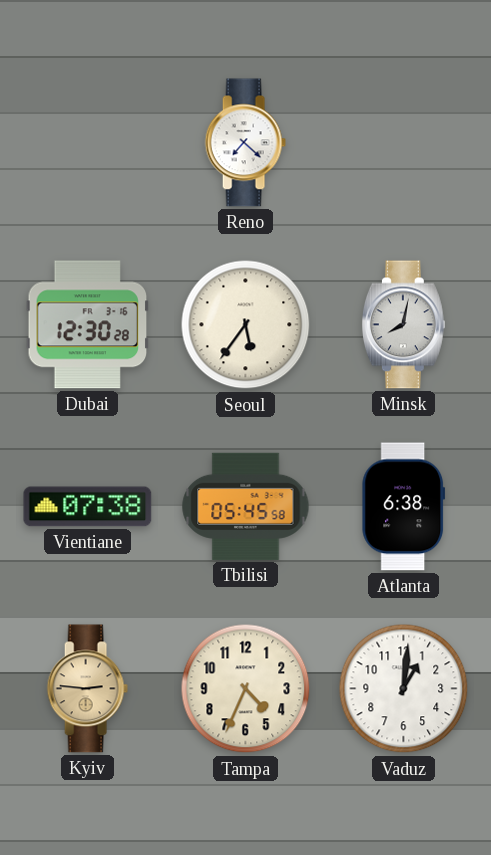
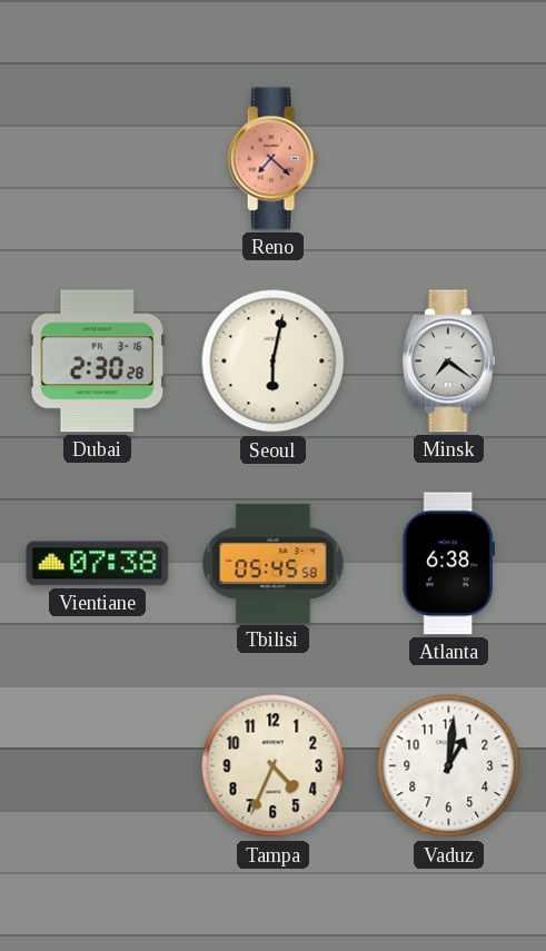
Reno dial: white -> salmon (272, 159)
Dubai: 12:30 -> 2:30 (98, 361)
Seoul: 5:36 -> 6:02 (274, 361)
Minsk: 8:02 -> 7:21 (448, 361)
Kyiv: 2:46 -> none (87, 689)
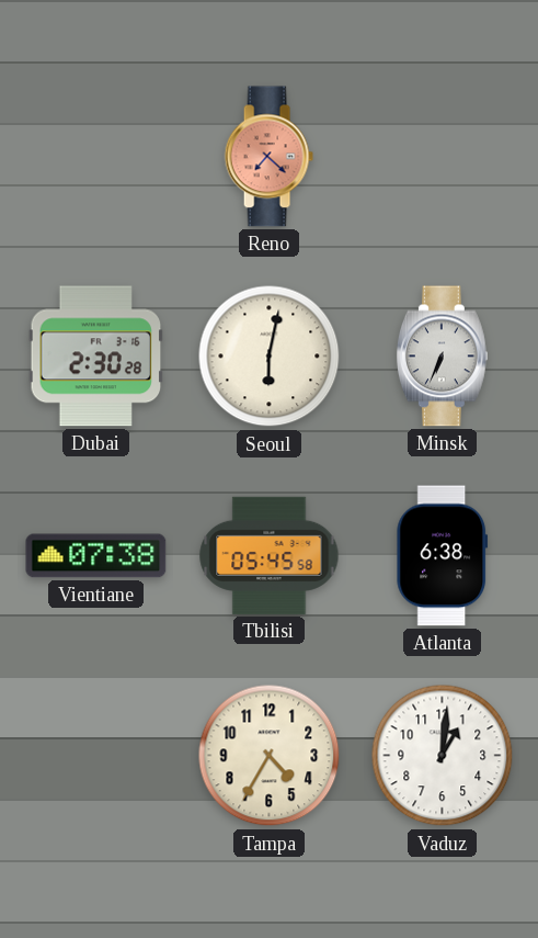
Minsk: 7:21 -> 6:34 (442, 357)
Tampa: 4:34 -> 4:35 (270, 756)
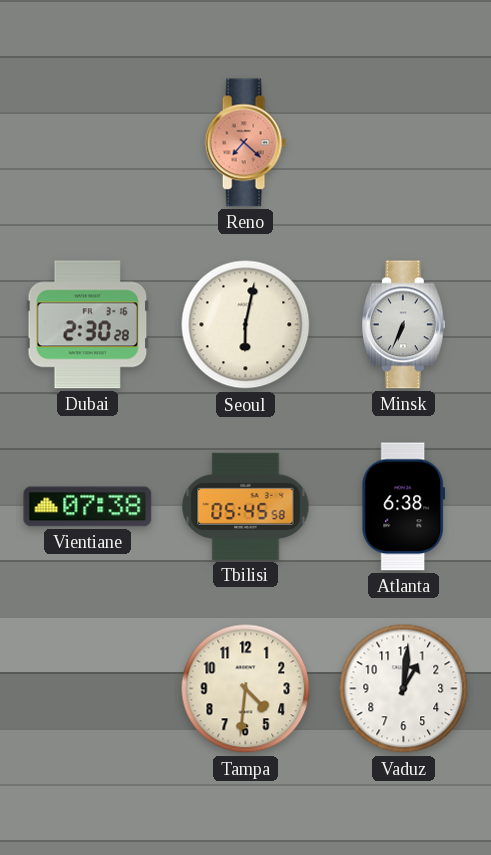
Tampa: 4:35 -> 4:31 (246, 689)
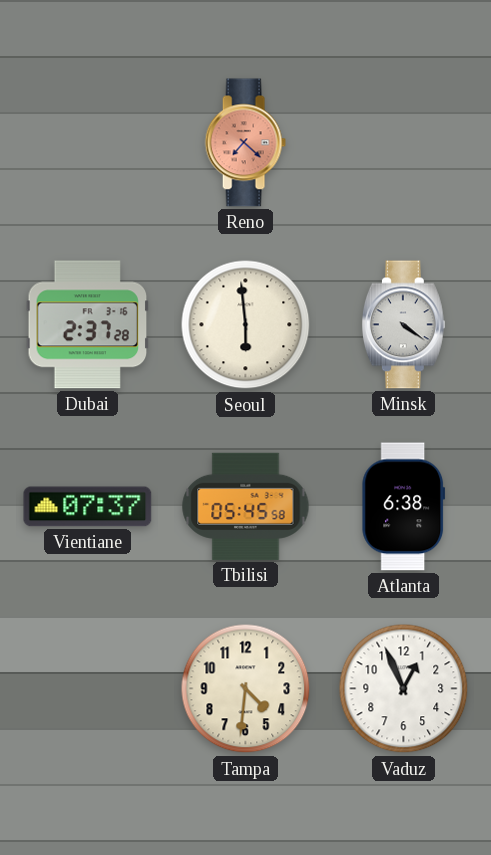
Dubai: 2:30 -> 2:37 (88, 325)
Seoul: 6:02 -> 5:59 (246, 325)
Minsk: 6:34 -> 4:21 (403, 325)
Vientiane: 07:38 -> 07:37 (88, 507)
Vaduz: 1:01 -> 12:56 (404, 689)
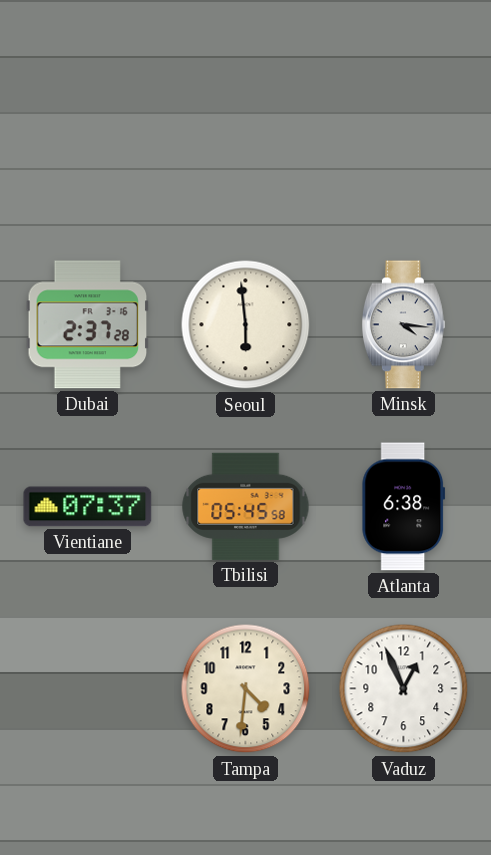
Reno: 7:22 -> none (245, 143)
Minsk: 4:21 -> 4:16 (403, 325)
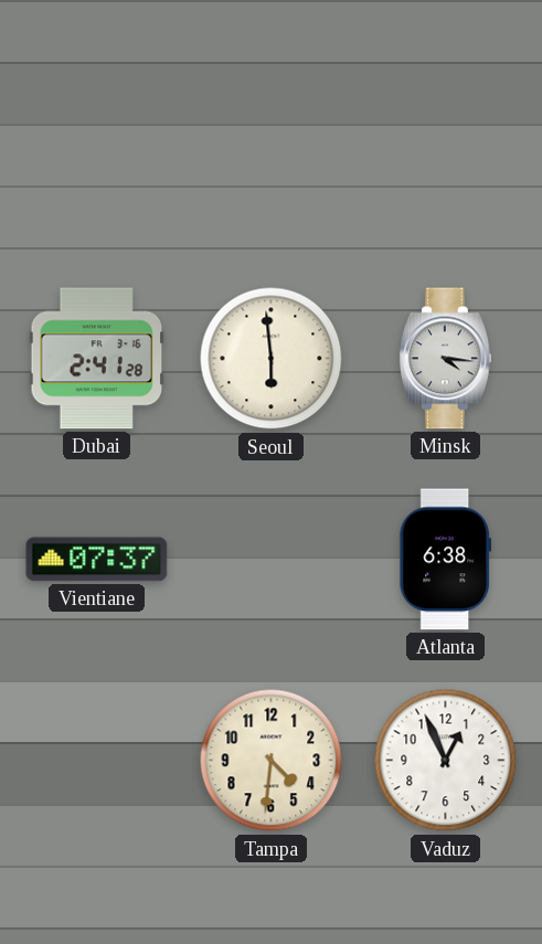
Dubai: 2:37 -> 2:41 (97, 359)
Tbilisi: 05:45 -> none (246, 506)
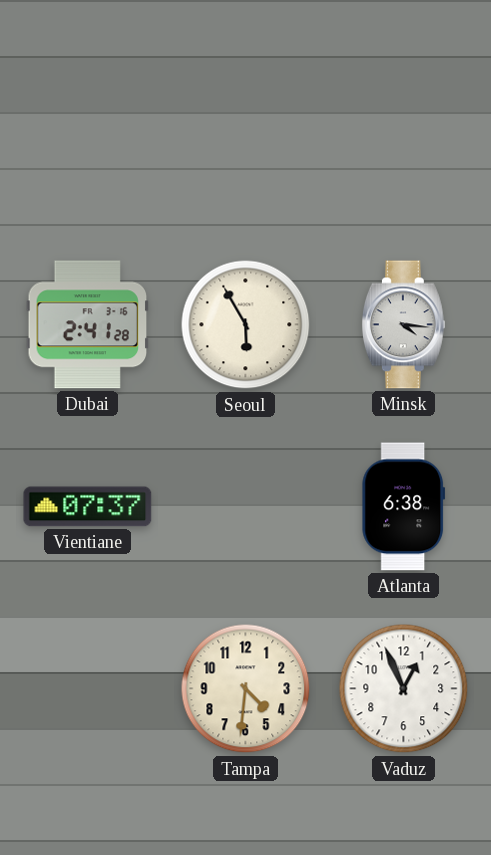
Seoul: 5:59 -> 5:55 (246, 325)
